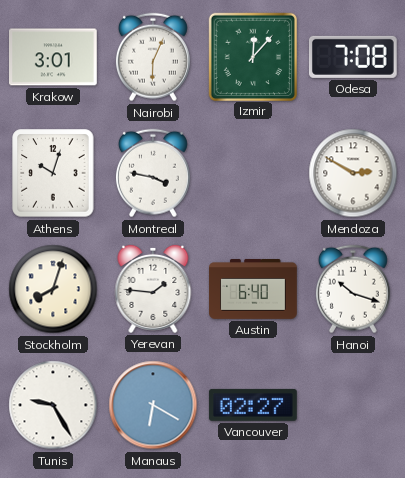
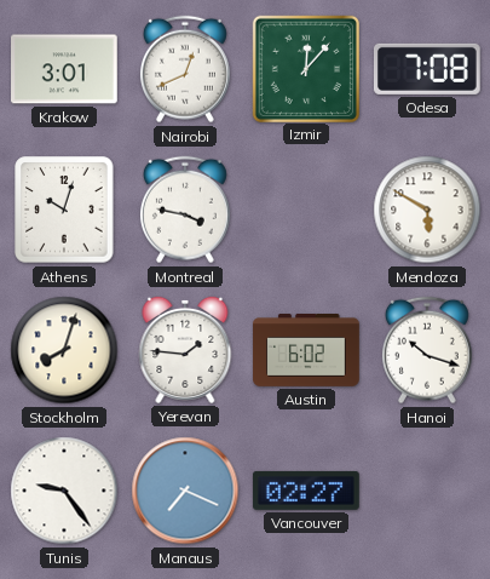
Nairobi: 6:04 -> 12:41 (185, 69)
Mendoza: 2:50 -> 5:50 (427, 210)
Austin: 6:40 -> 6:02 (306, 350)
Tunis: 9:25 -> 9:24 (64, 491)
Manaus: 6:20 -> 7:19 (185, 491)
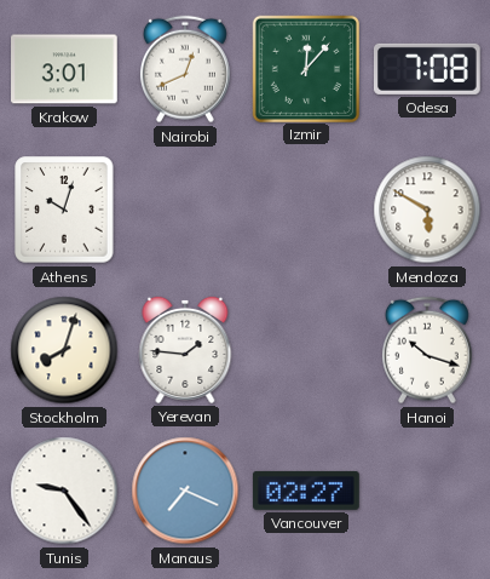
Montreal: 3:47 -> none (185, 210)
Austin: 6:02 -> none (306, 350)
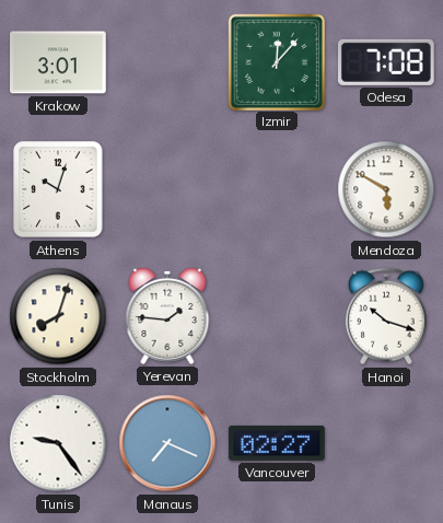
Nairobi: 12:41 -> none (185, 69)
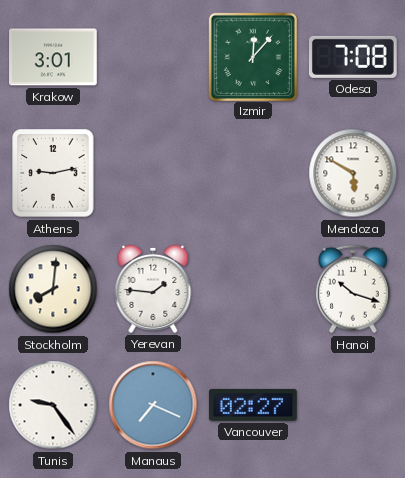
Athens: 10:03 -> 9:13 (53, 173)
Stockholm: 8:03 -> 8:01 (53, 289)
